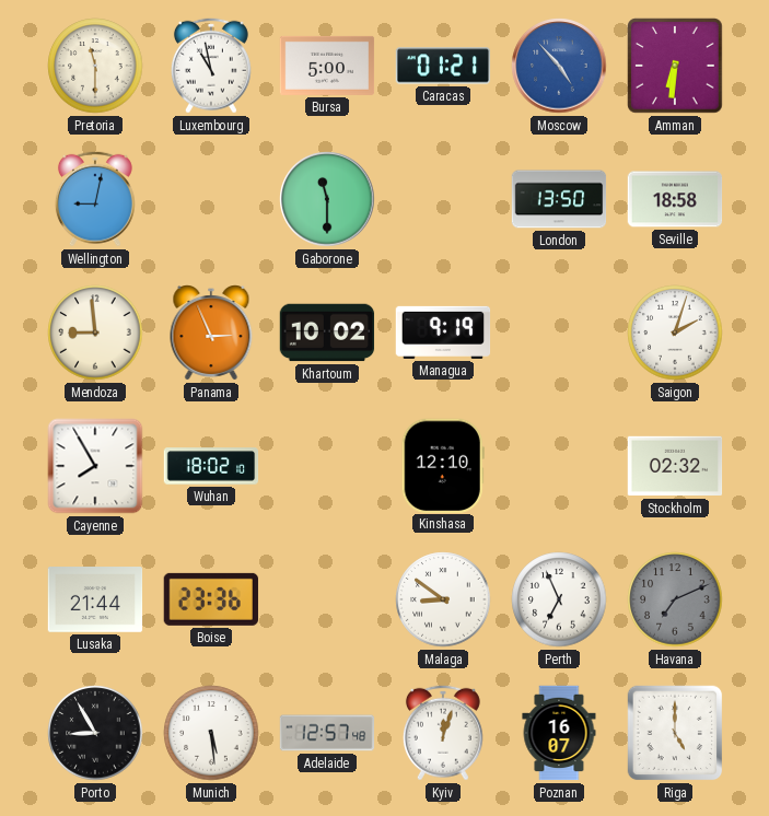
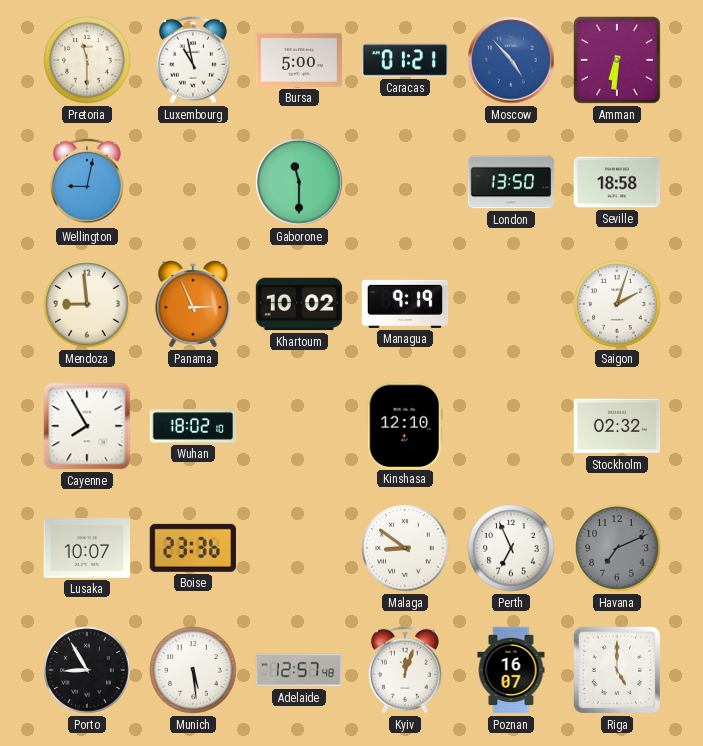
Lusaka: 21:44 -> 10:07 (87, 549)
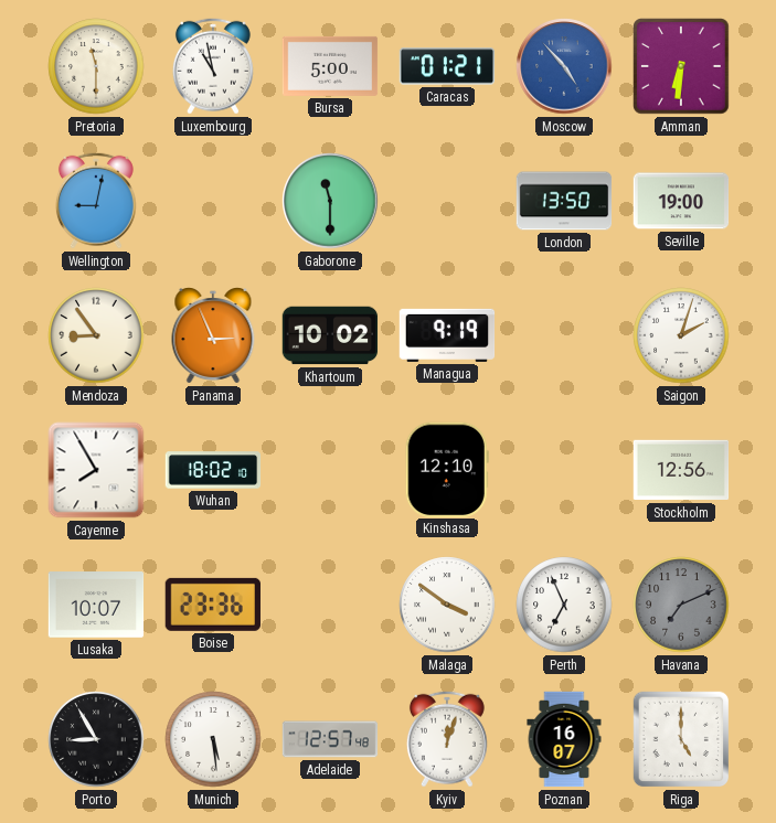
Seville: 18:58 -> 19:00 (681, 201)
Mendoza: 8:59 -> 8:54 (96, 335)
Stockholm: 02:32 -> 12:56 (681, 470)
Malaga: 8:51 -> 3:51 (447, 605)
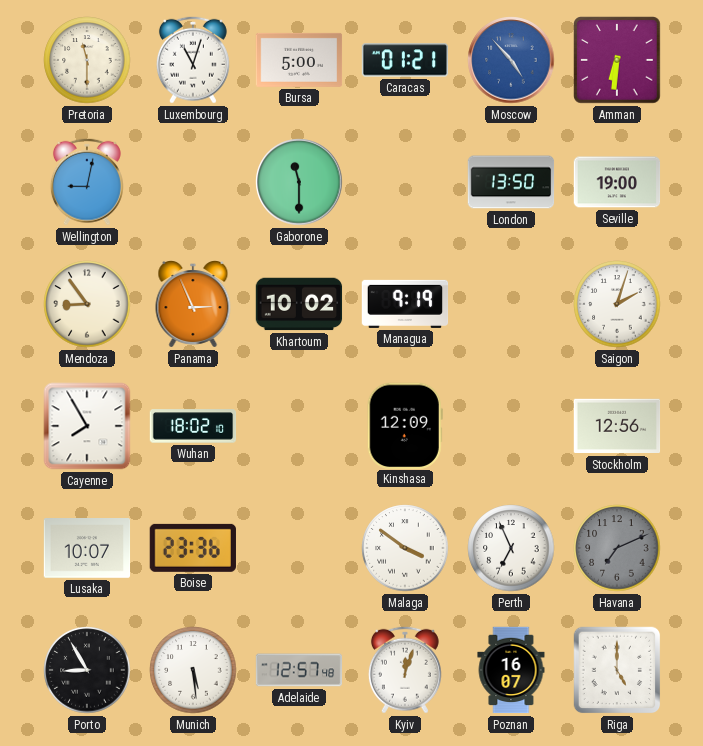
Luxembourg: 10:58 -> 11:03 (193, 60)
Kinshasa: 12:10 -> 12:09 (405, 425)
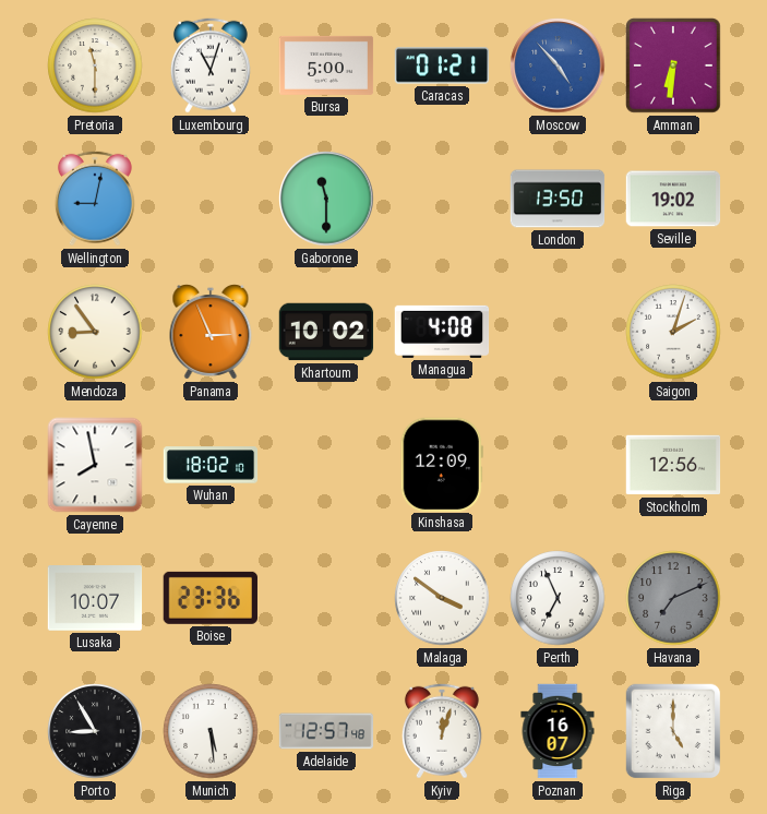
Seville: 19:00 -> 19:02 (673, 199)
Managua: 9:19 -> 4:08 (442, 332)
Cayenne: 7:55 -> 7:58 (95, 465)
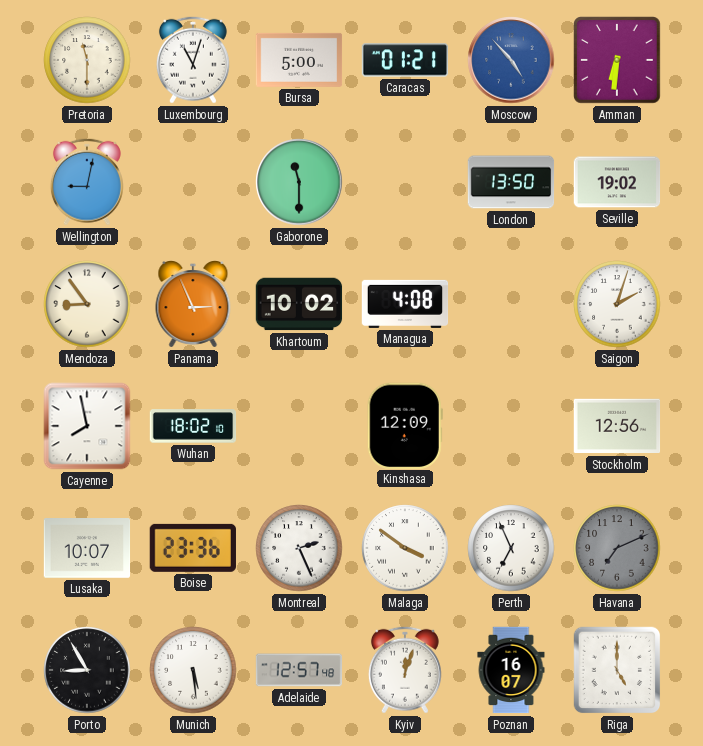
Montreal: none -> 2:26 (299, 548)
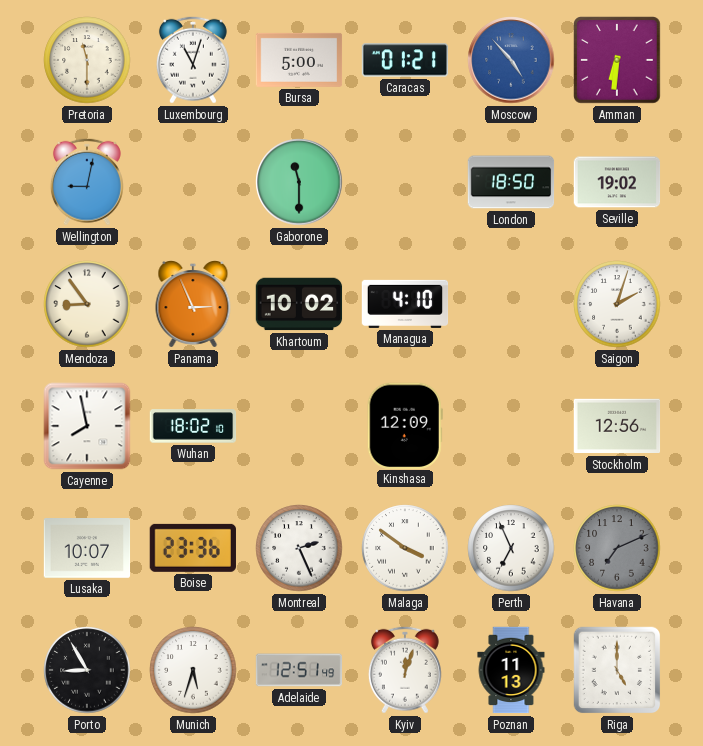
London: 13:50 -> 18:50 (511, 182)
Managua: 4:08 -> 4:10 (405, 304)
Munich: 5:29 -> 5:33 (193, 670)
Adelaide: 12:57 -> 12:51 (299, 670)
Poznan: 16:07 -> 11:13 (511, 670)
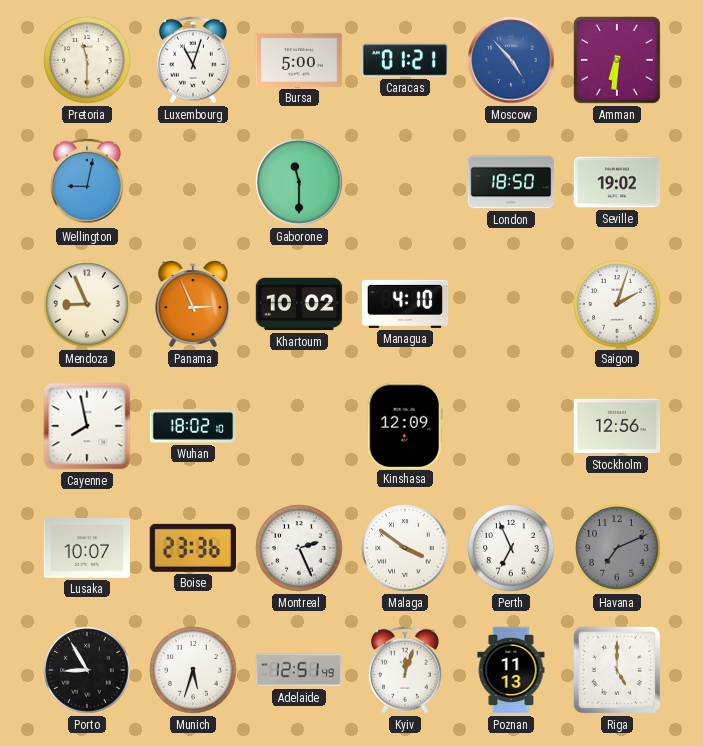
Mendoza: 8:54 -> 8:56 (87, 304)
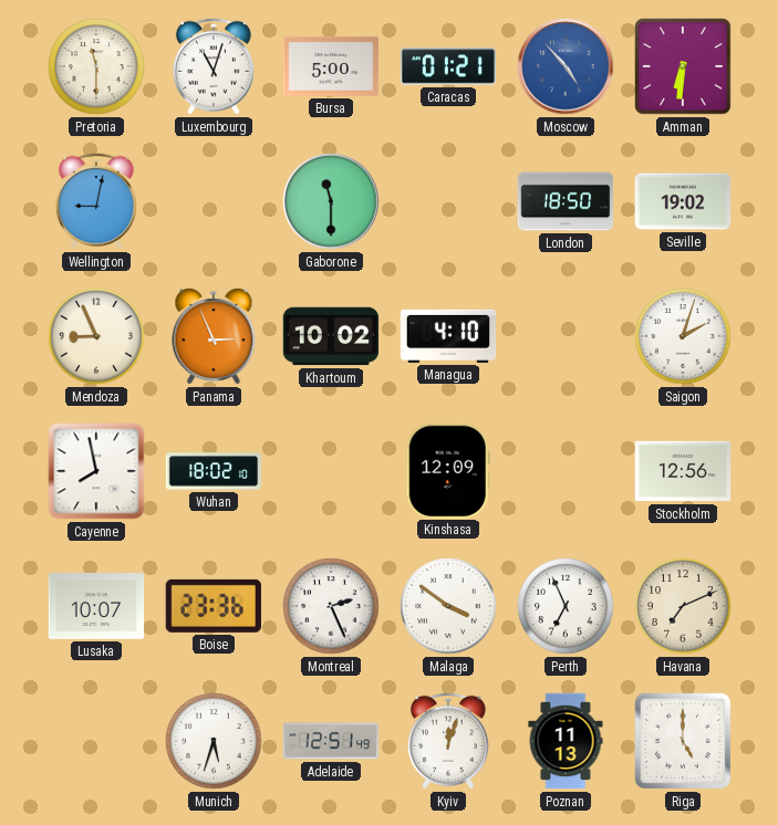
Havana dial: grey -> cream (683, 606)
Porto: 8:55 -> none (87, 670)
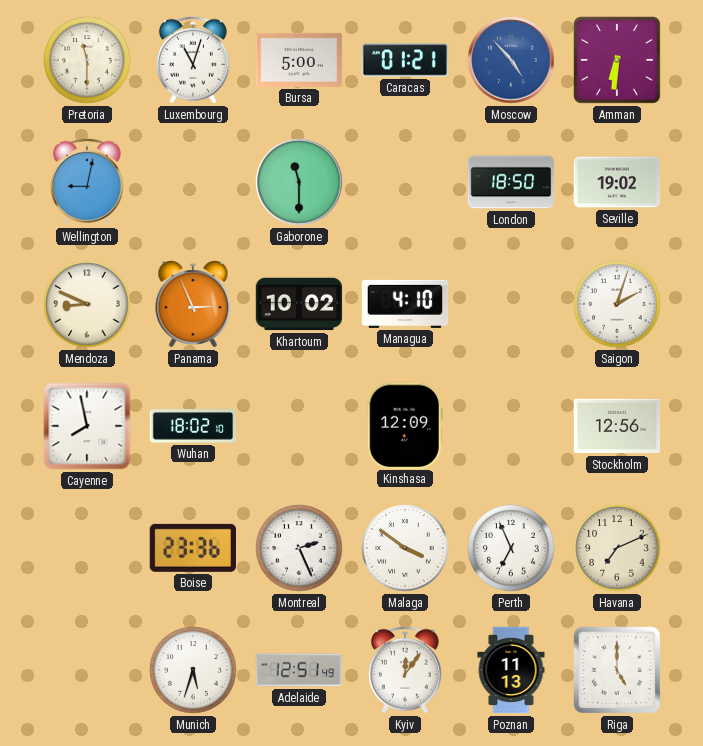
Mendoza: 8:56 -> 8:49 (87, 304)
Lusaka: 10:07 -> none (96, 607)
Kyiv: 12:03 -> 12:06 (405, 670)
